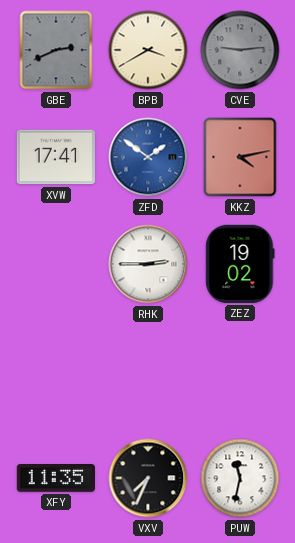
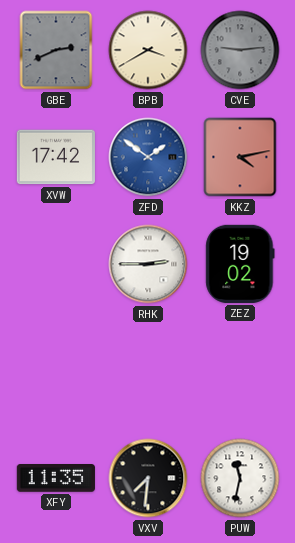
XVW: 17:41 -> 17:42 (56, 157)
VXV: 7:34 -> 7:31 (148, 478)
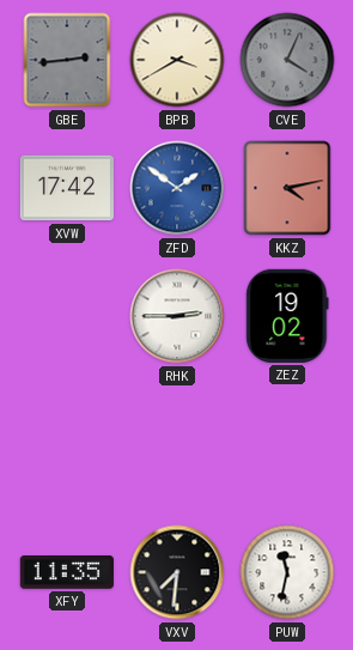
GBE: 2:41 -> 2:44 (67, 60)
CVE: 9:14 -> 4:04 (287, 60)
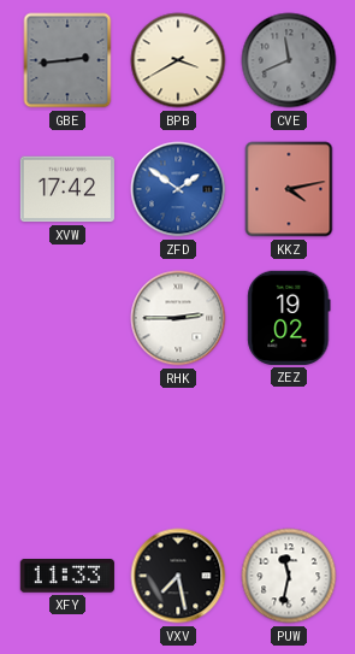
CVE: 4:04 -> 11:41 (289, 60)
XFY: 11:35 -> 11:33 (67, 577)
VXV: 7:31 -> 7:28 (178, 576)
